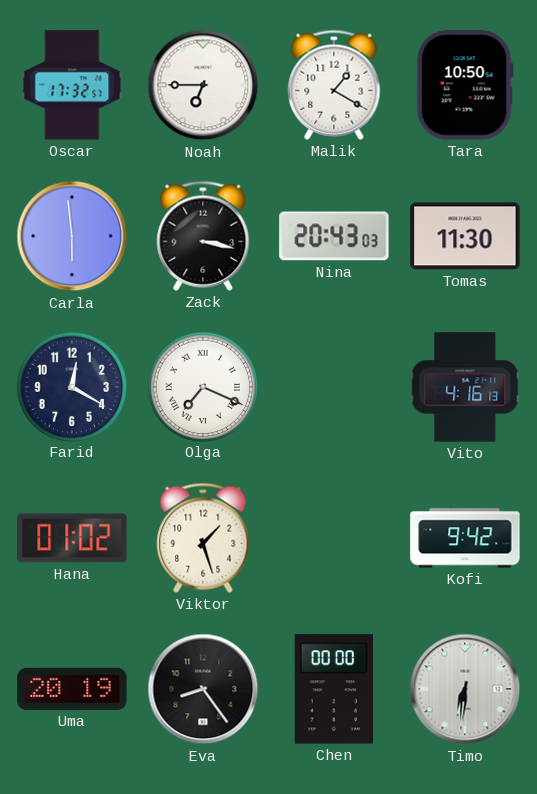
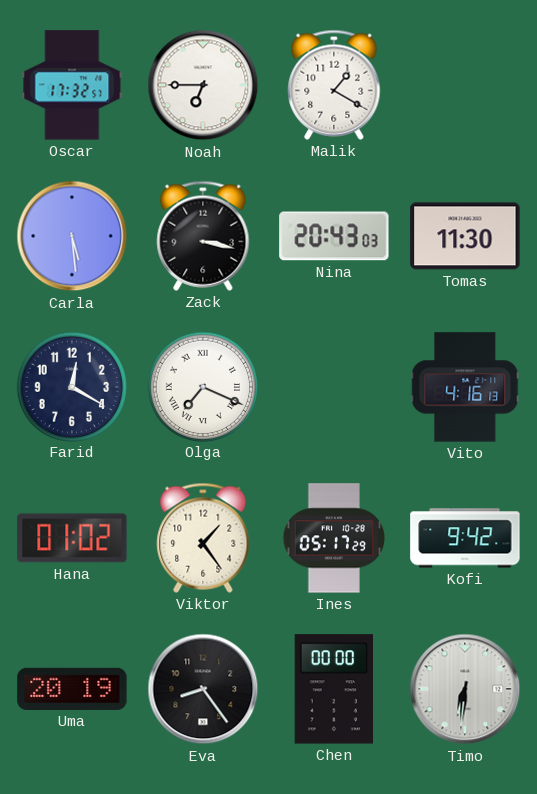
Tara: 10:50 -> none (465, 85)
Carla: 5:59 -> 5:29 (72, 236)
Viktor: 1:27 -> 1:24 (203, 538)
Ines: none -> 05:17 (334, 538)
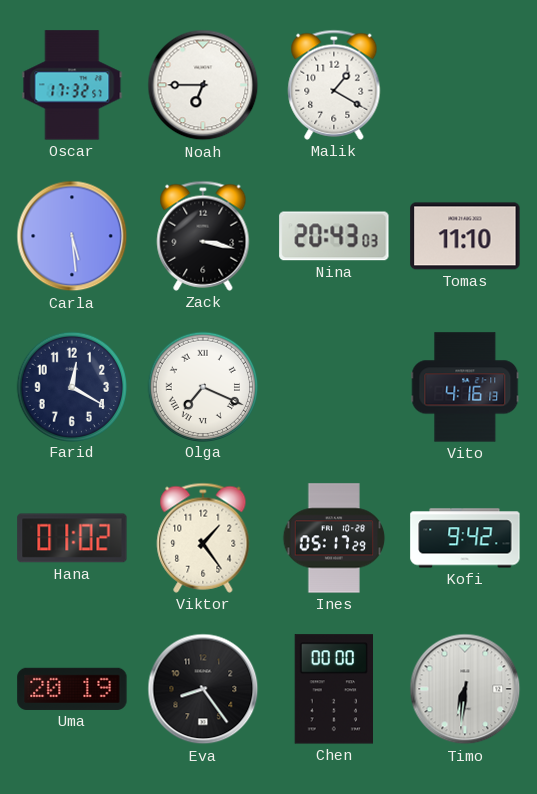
Tomas: 11:30 -> 11:10 (465, 236)
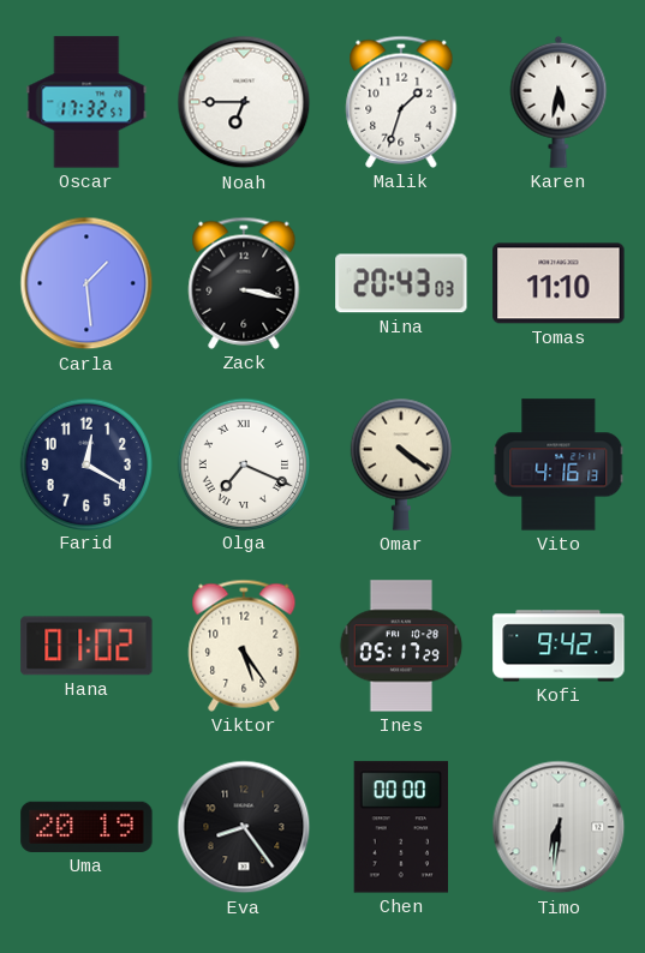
Malik: 1:20 -> 1:33 (401, 102)
Karen: none -> 5:32 (559, 102)
Carla: 5:29 -> 1:29 (86, 283)
Omar: none -> 4:21 (401, 464)
Viktor: 1:24 -> 5:24 (244, 646)
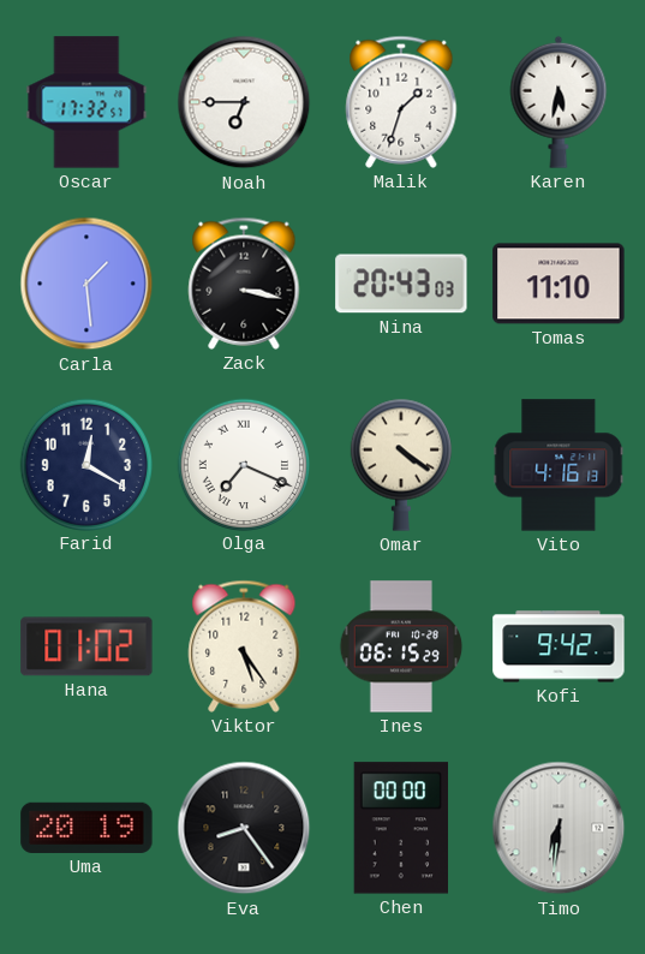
Ines: 05:17 -> 06:15 (401, 646)
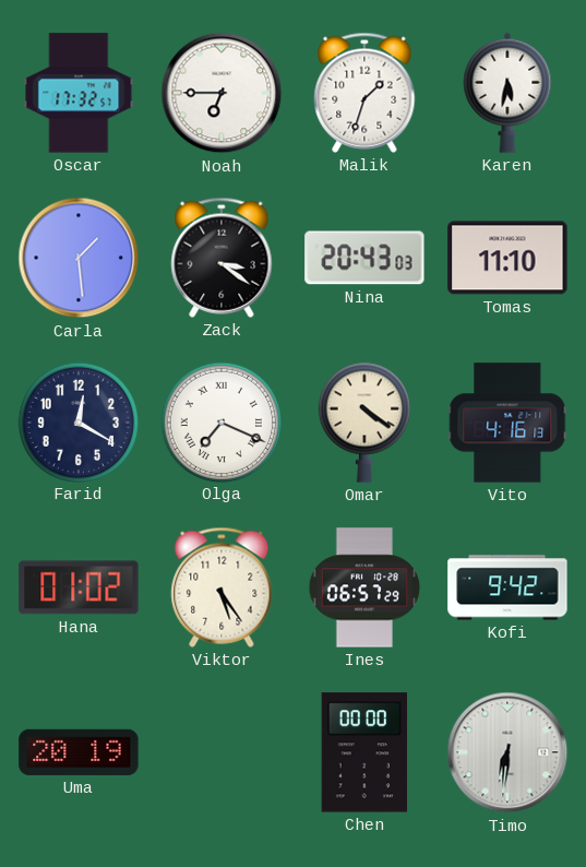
Zack: 3:17 -> 3:21 (222, 258)
Ines: 06:15 -> 06:57 (364, 587)
Eva: 8:24 -> none (244, 828)
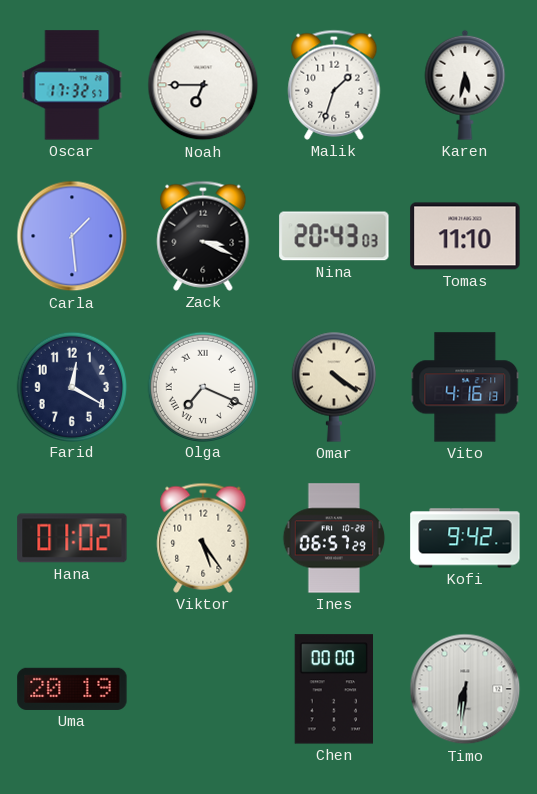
Zack: 3:21 -> 3:19 (203, 236)
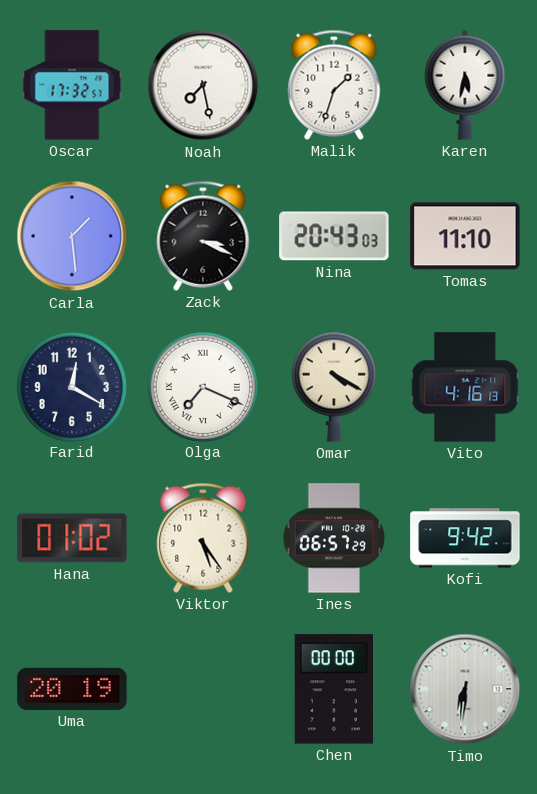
Noah: 6:45 -> 7:28 (203, 85)
Omar: 4:21 -> 4:20 (334, 387)
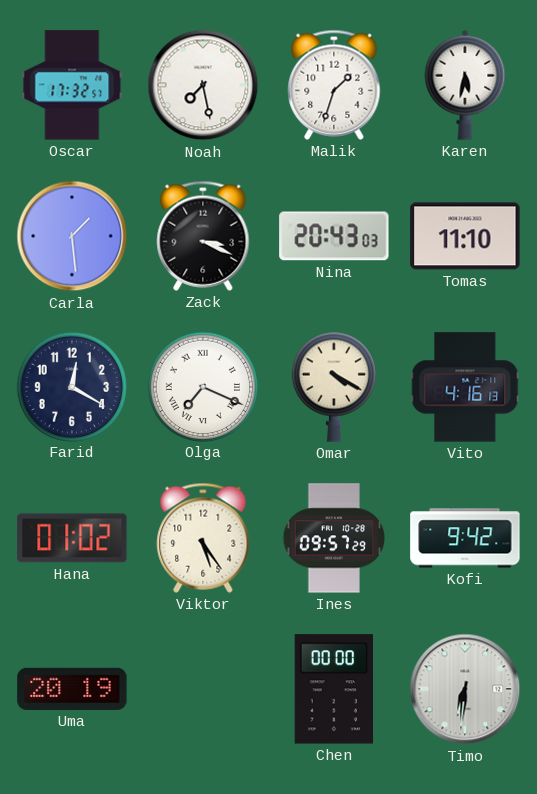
Ines: 06:57 -> 09:57 (334, 538)
